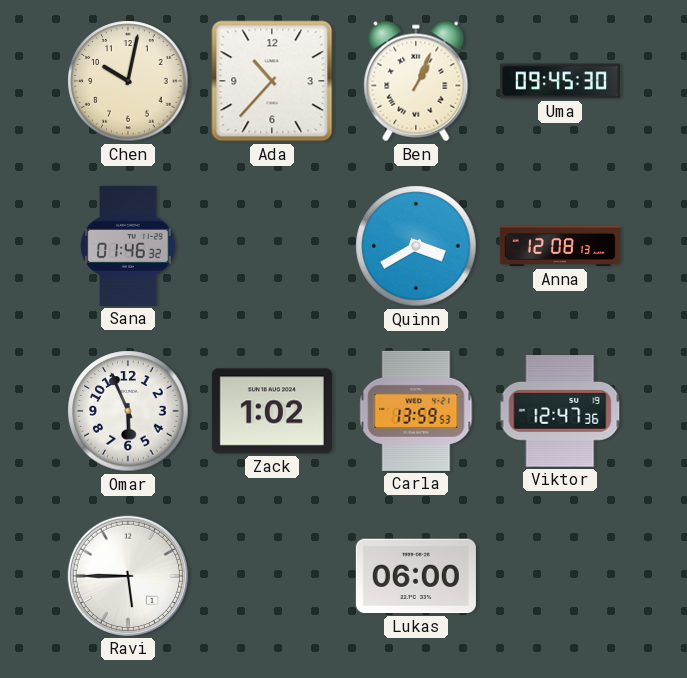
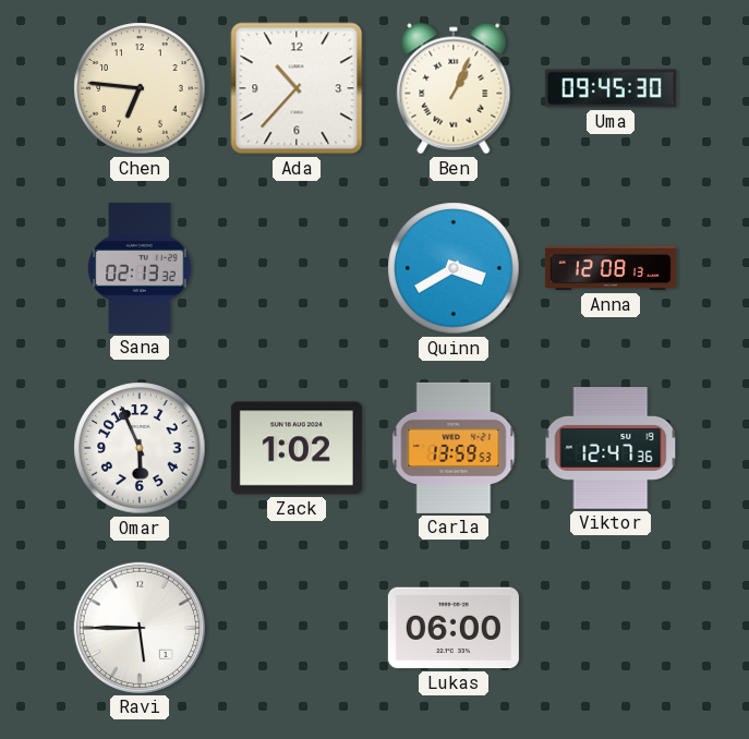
Chen: 10:02 -> 6:46 (140, 88)
Sana: 01:46 -> 02:13 (140, 268)
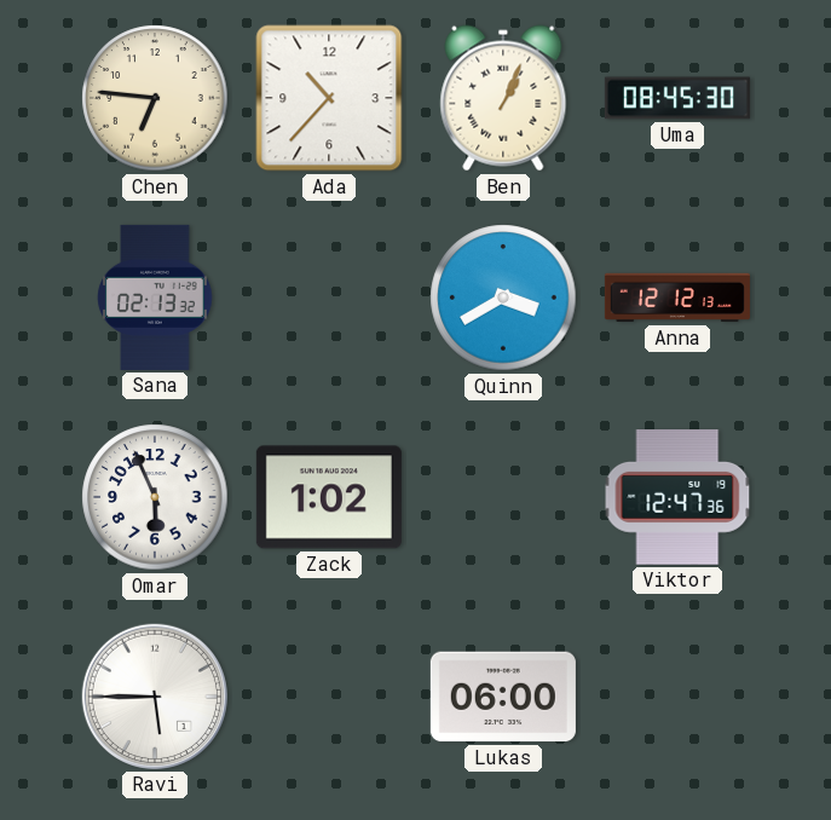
Uma: 09:45 -> 08:45 (677, 98)
Anna: 12:08 -> 12:12 (677, 298)
Carla: 13:59 -> none (454, 448)
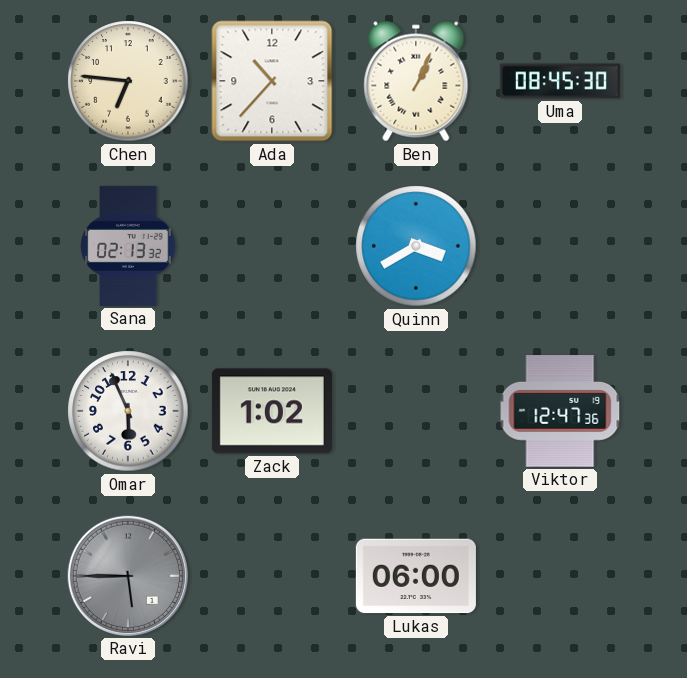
Anna: 12:12 -> none (677, 298)
Ravi dial: white -> grey (128, 576)
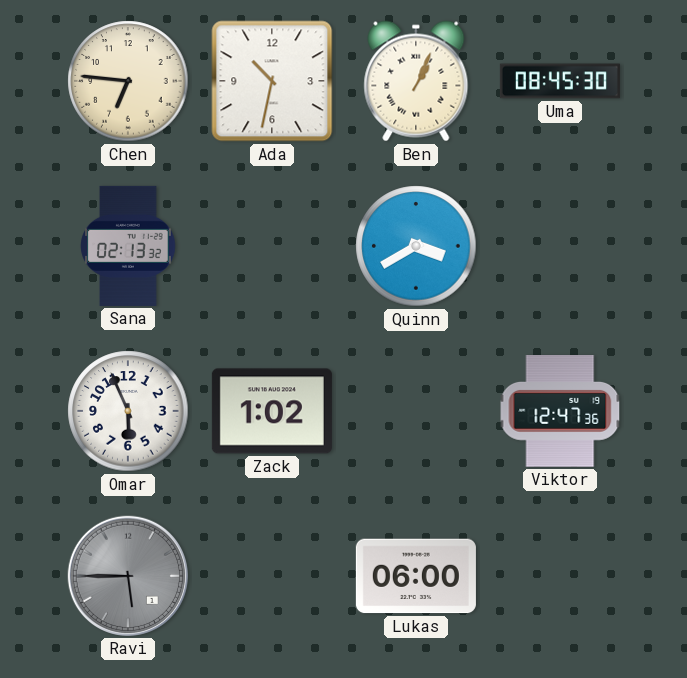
Ada: 10:37 -> 10:32 (272, 81)
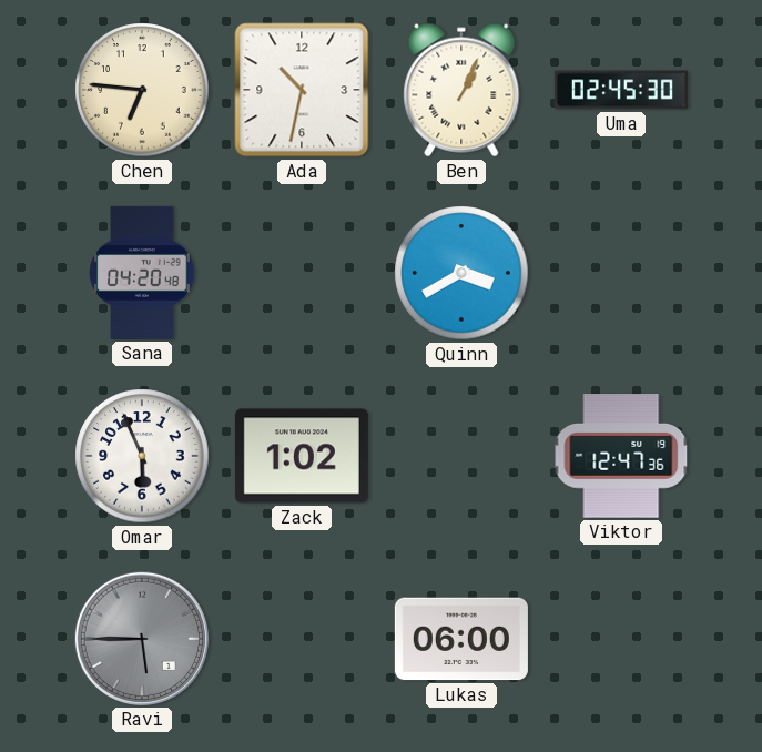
Uma: 08:45 -> 02:45 (621, 90)
Sana: 02:13 -> 04:20 (142, 273)
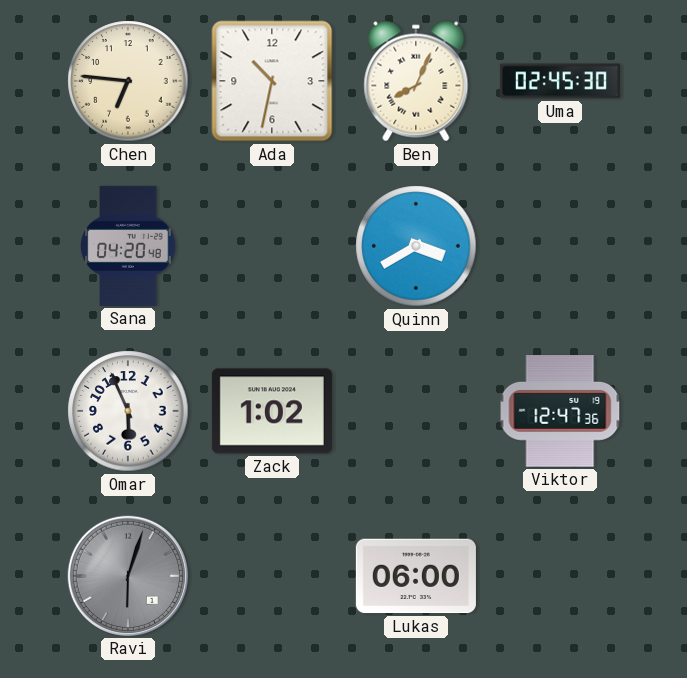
Ben: 1:04 -> 8:04 (416, 81)
Ravi: 5:45 -> 6:03 (128, 576)
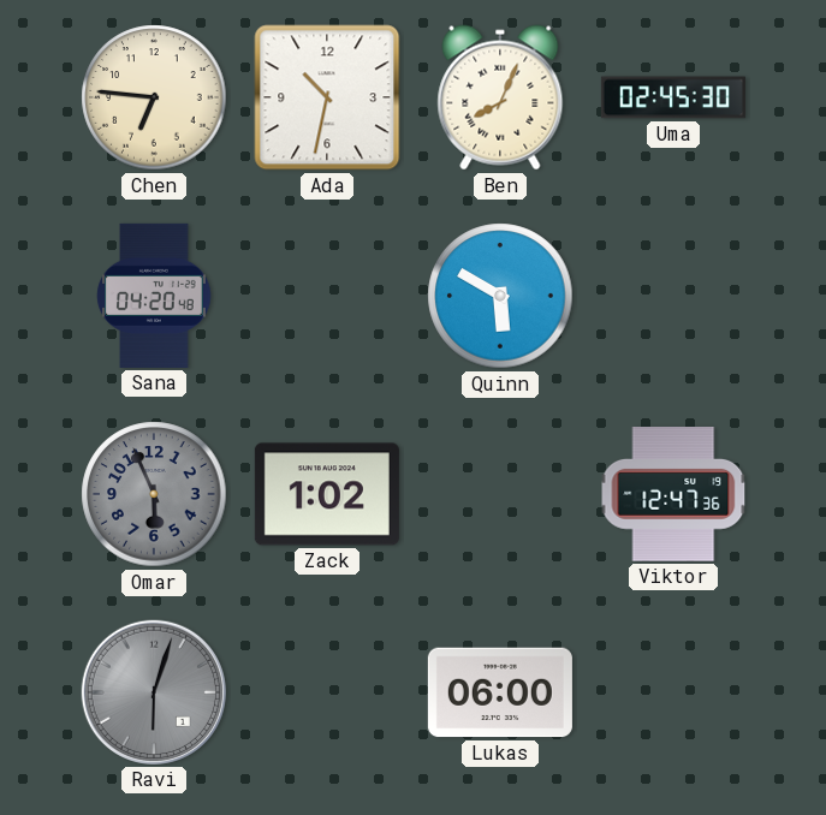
Quinn: 3:40 -> 5:50 (500, 296)
Omar dial: white -> grey (154, 494)
